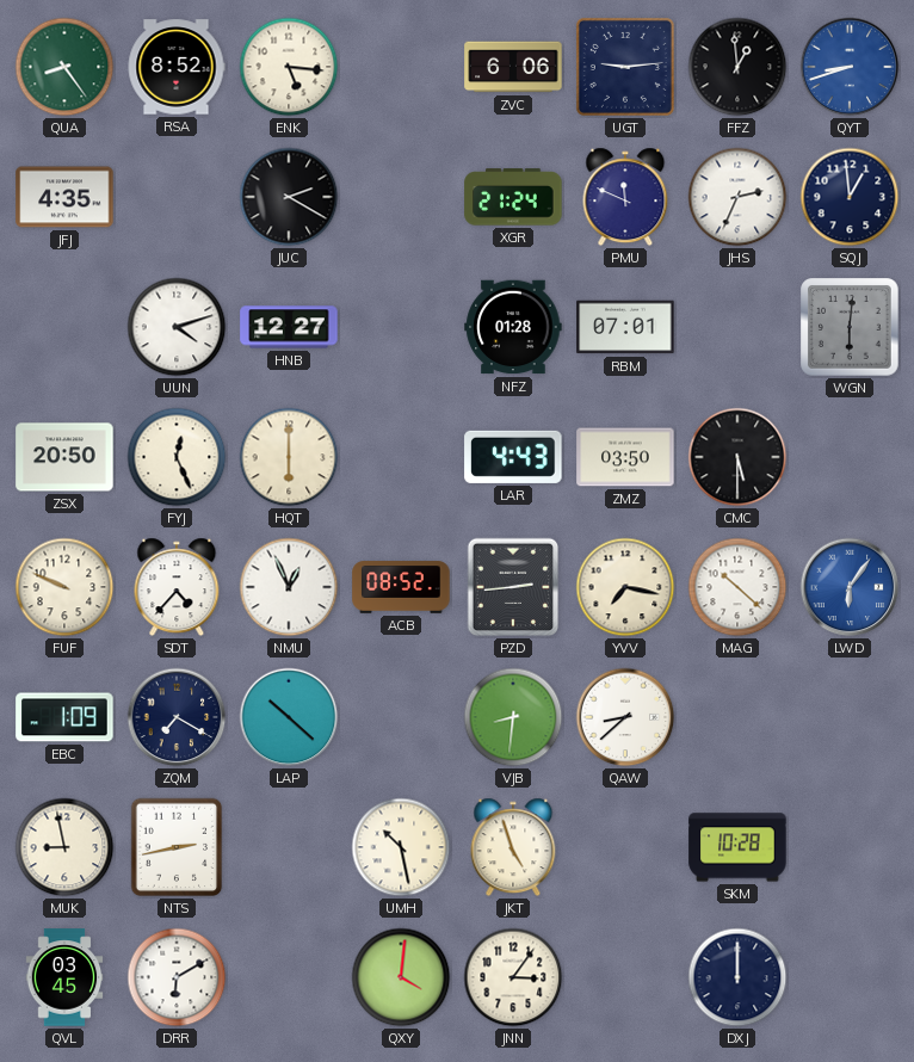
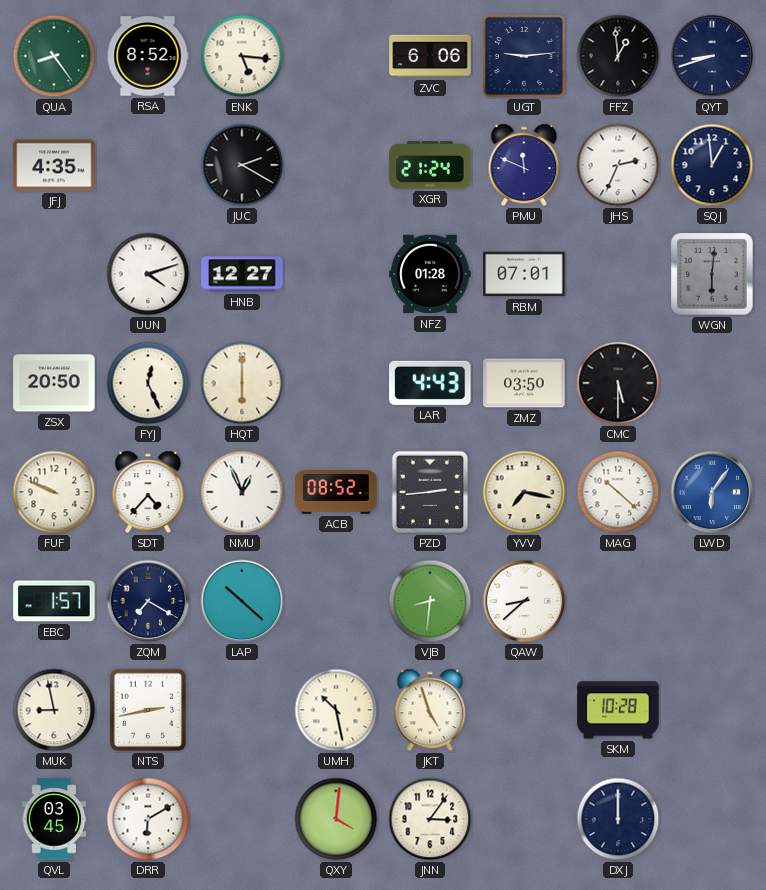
QYT dial: blue -> navy (712, 56)
EBC: 1:09 -> 1:57 (54, 601)
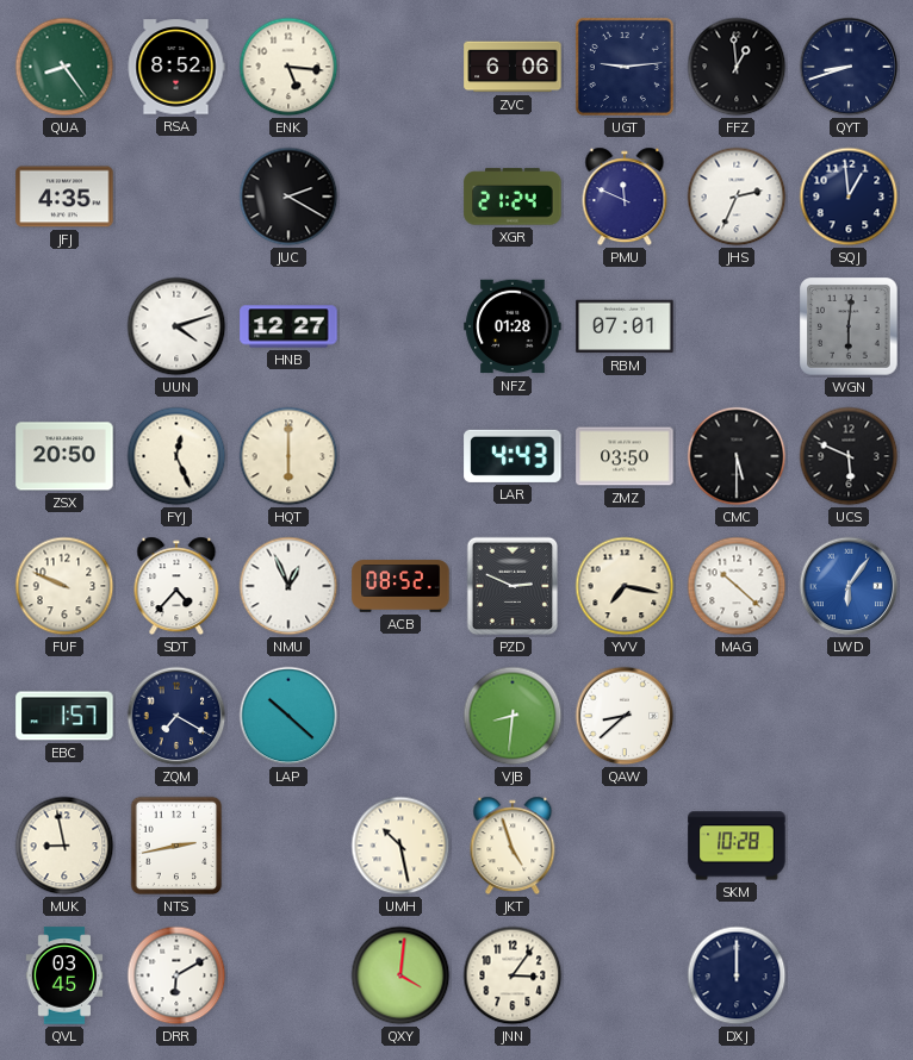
UCS: none -> 5:49 (849, 456)
PZD: 2:44 -> 2:49 (513, 586)
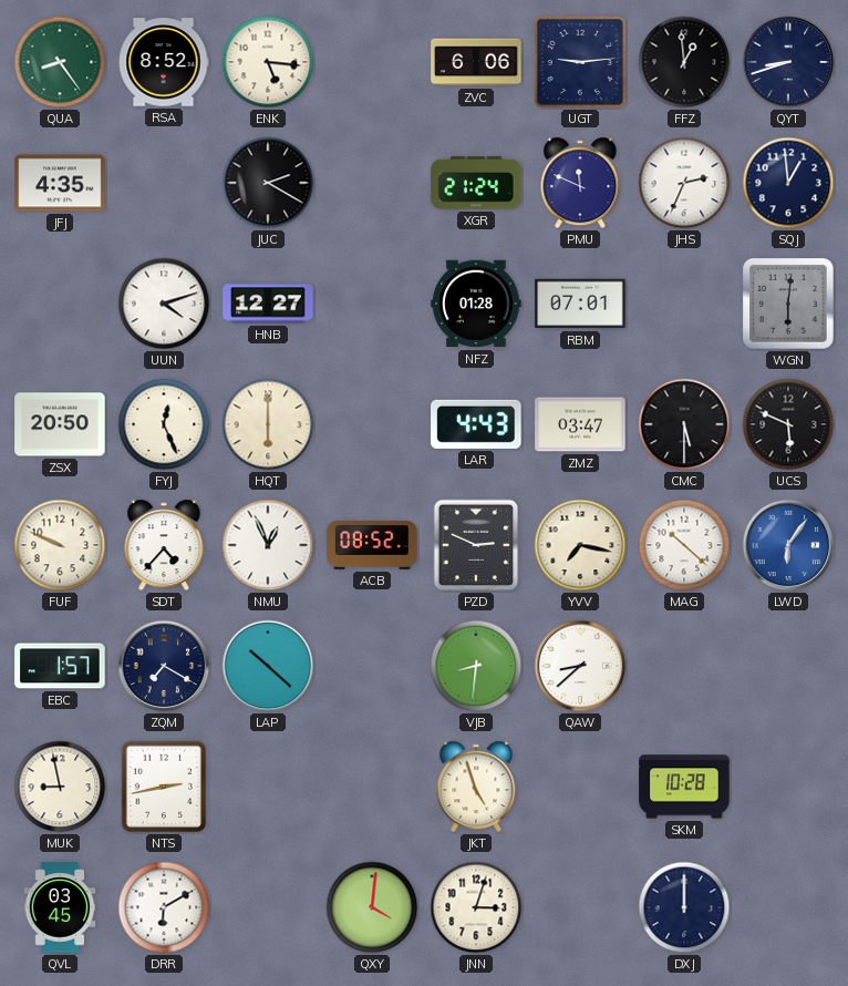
ZMZ: 03:50 -> 03:47 (580, 424)
UMH: 10:28 -> none (400, 846)
JNN: 3:06 -> 3:03 (476, 907)
